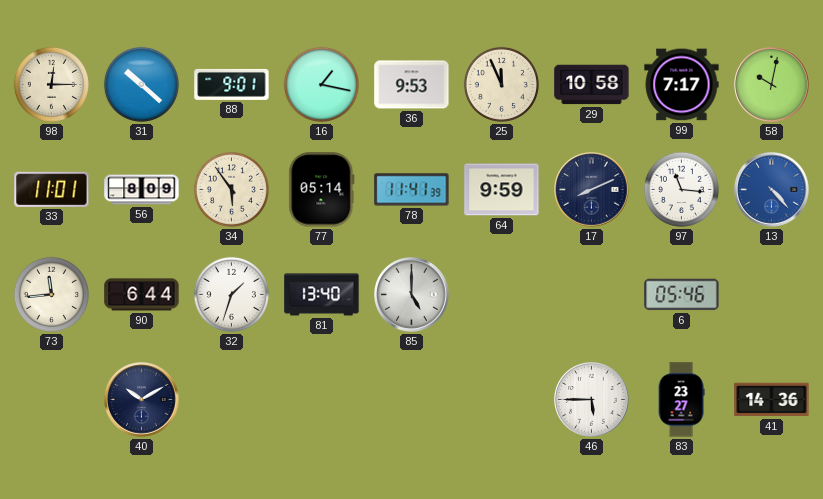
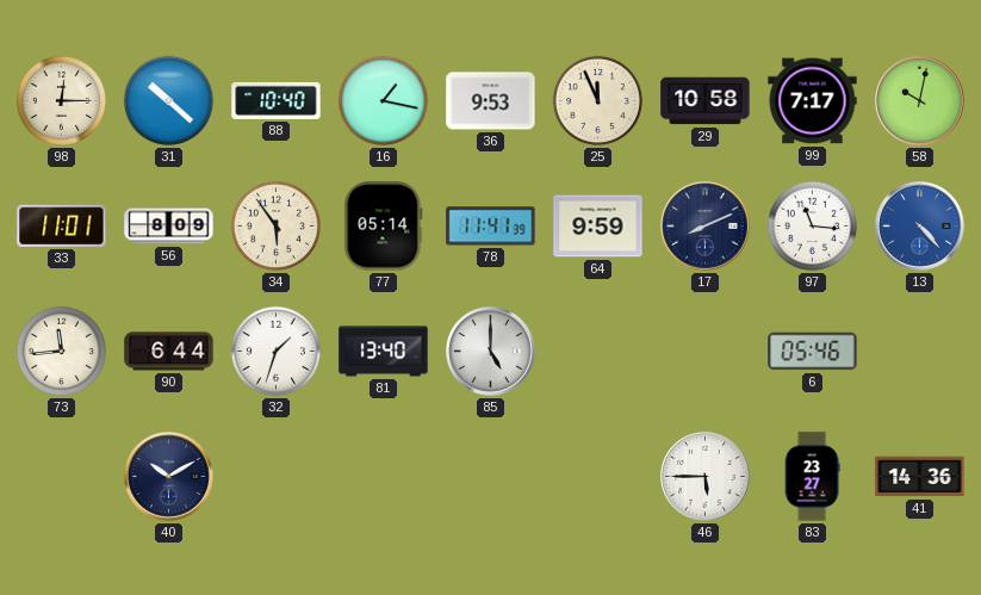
88: 9:01 -> 10:40 (277, 100)
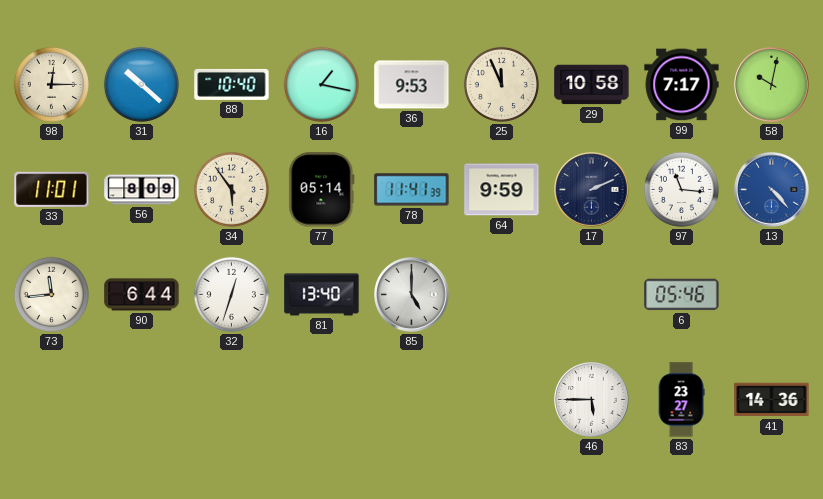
17: 8:11 -> 2:11 (592, 190)
32: 1:33 -> 12:33 (231, 294)
40: 10:10 -> none (169, 477)
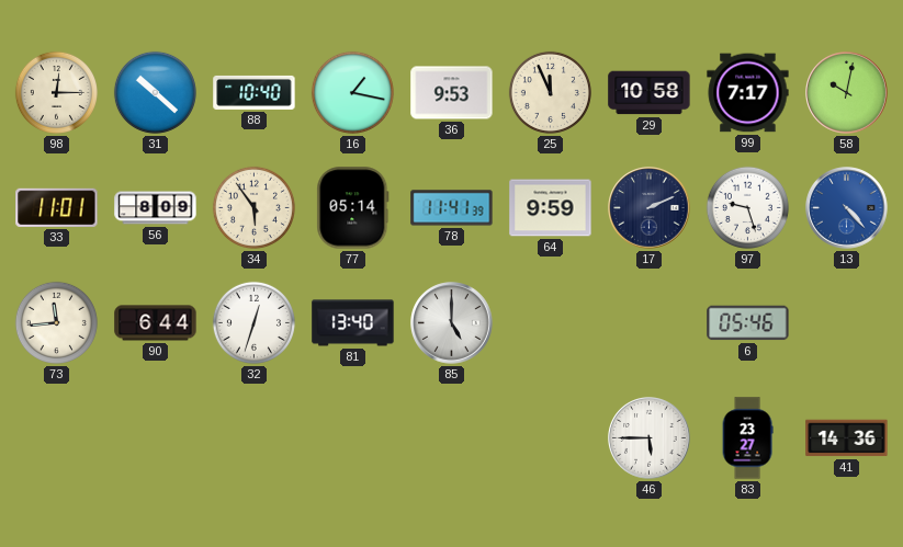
97: 11:16 -> 9:27 (747, 207)
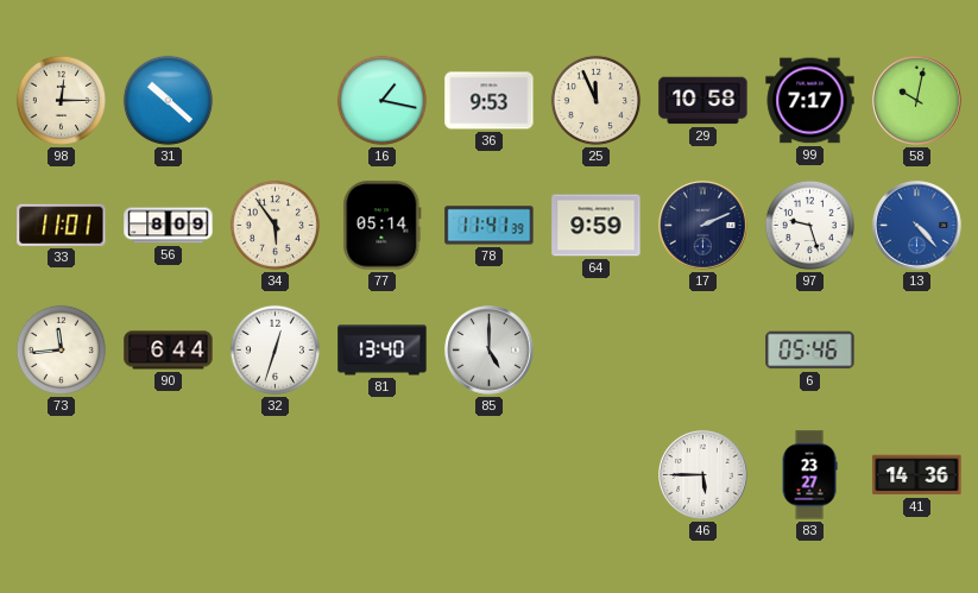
88: 10:40 -> none (255, 92)
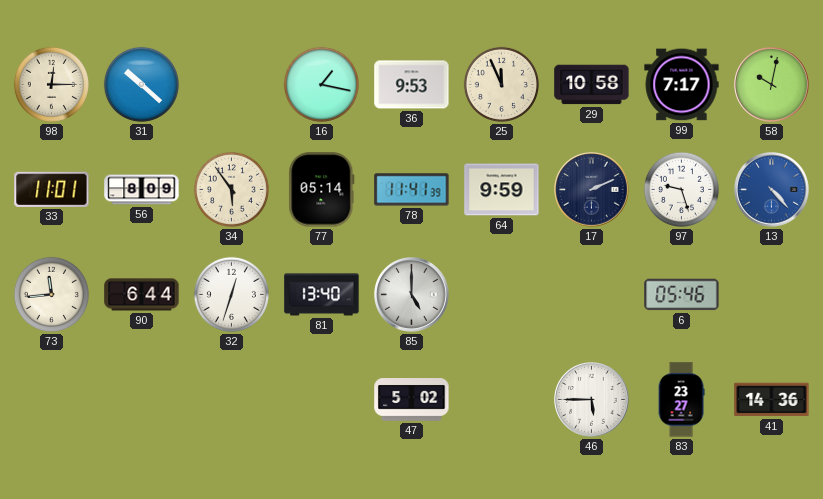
47: none -> 5:02 (412, 400)
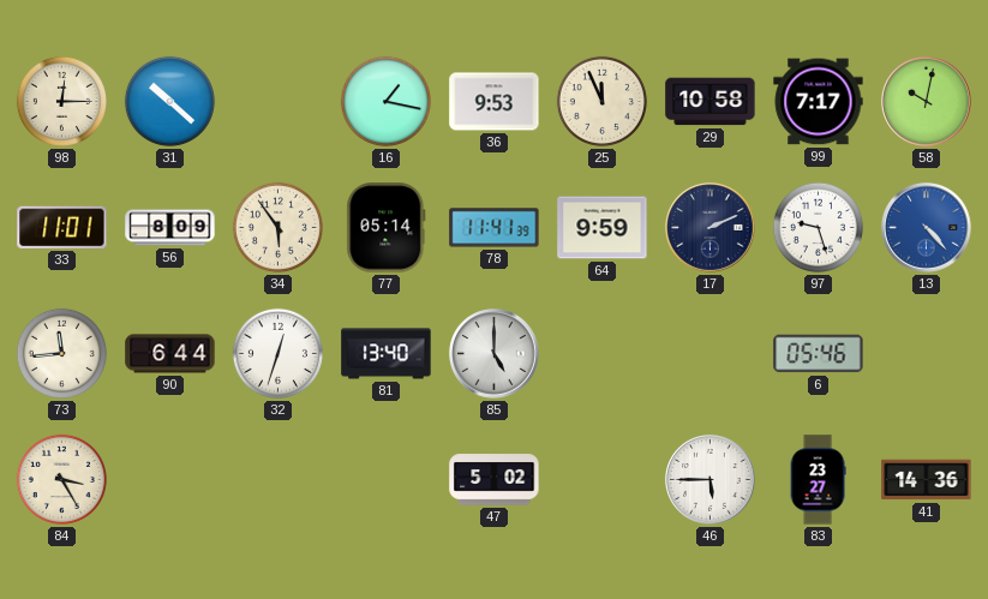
84: none -> 3:25 (61, 479)
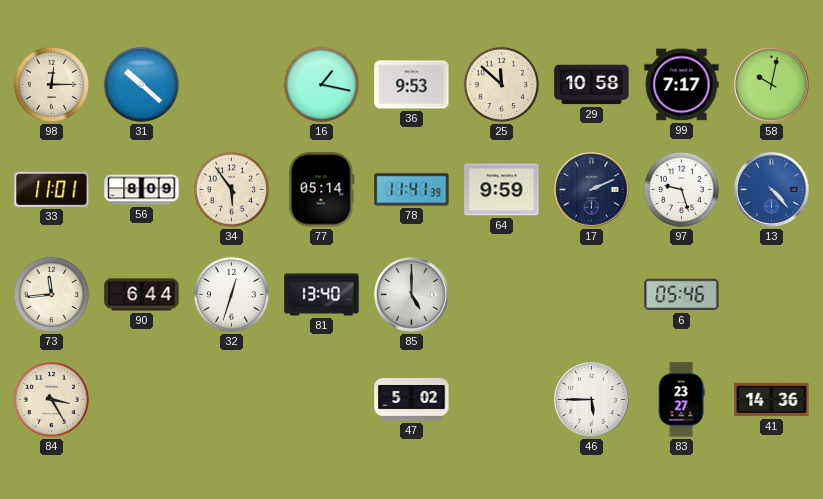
25: 11:56 -> 11:52 (501, 84)
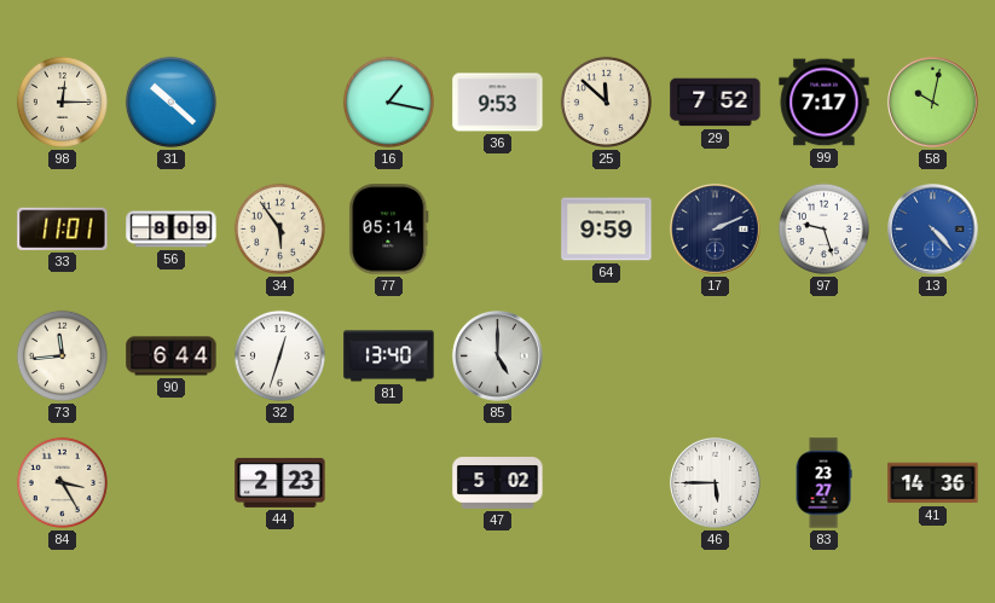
29: 10:58 -> 7:52 (716, 103)
78: 11:41 -> none (412, 190)
6: 05:46 -> none (682, 295)
44: none -> 2:23 (280, 482)
